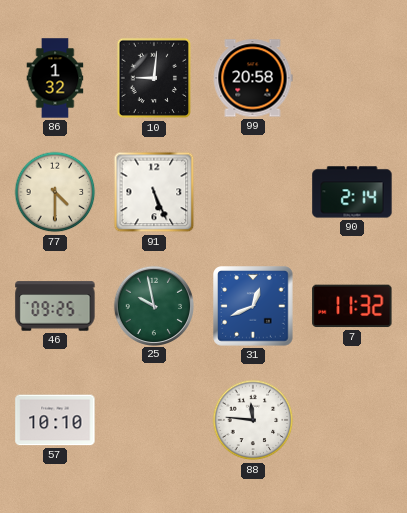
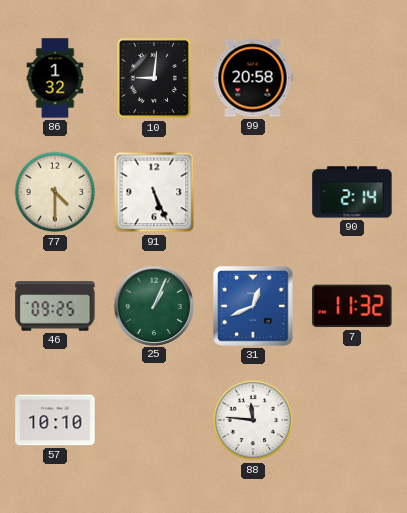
25: 9:58 -> 1:04 (153, 305)
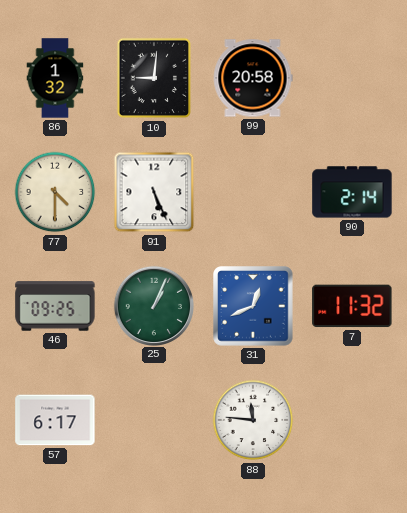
57: 10:10 -> 6:17 (55, 420)
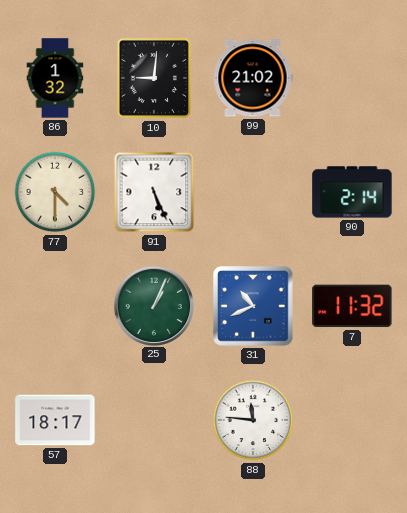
99: 20:58 -> 21:02 (253, 78)
46: 09:25 -> none (55, 306)
31: 12:41 -> 10:41 (253, 306)
57: 6:17 -> 18:17 (55, 420)
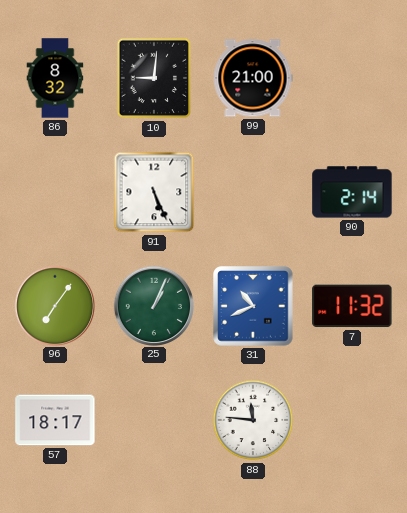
86: 1:32 -> 8:32 (55, 78)
99: 21:02 -> 21:00 (253, 78)
77: 4:30 -> none (55, 192)
96: none -> 7:06 (54, 305)
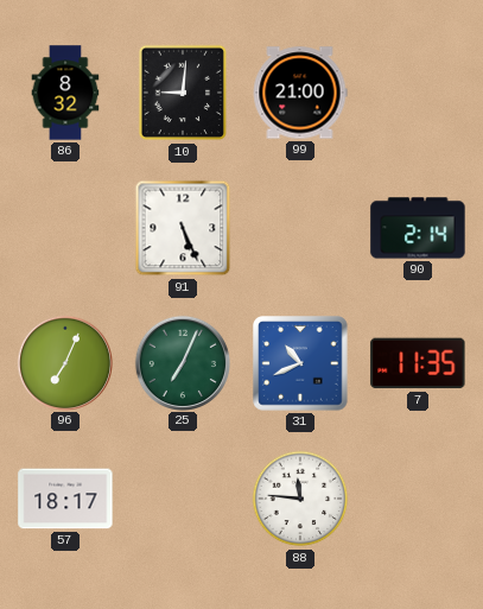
96: 7:06 -> 7:04 (64, 362)
25: 1:04 -> 7:04 (182, 362)
7: 11:32 -> 11:35 (418, 363)
